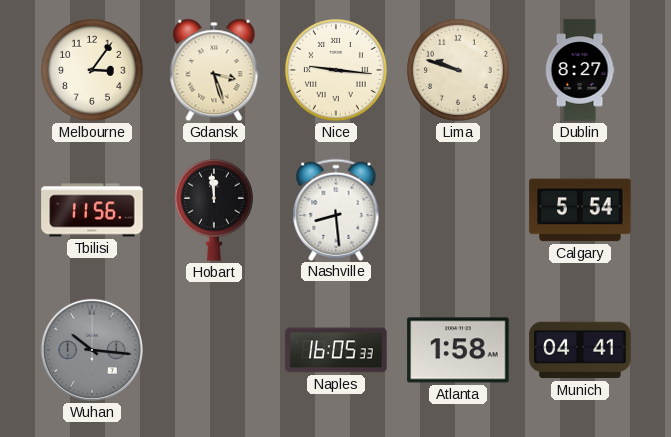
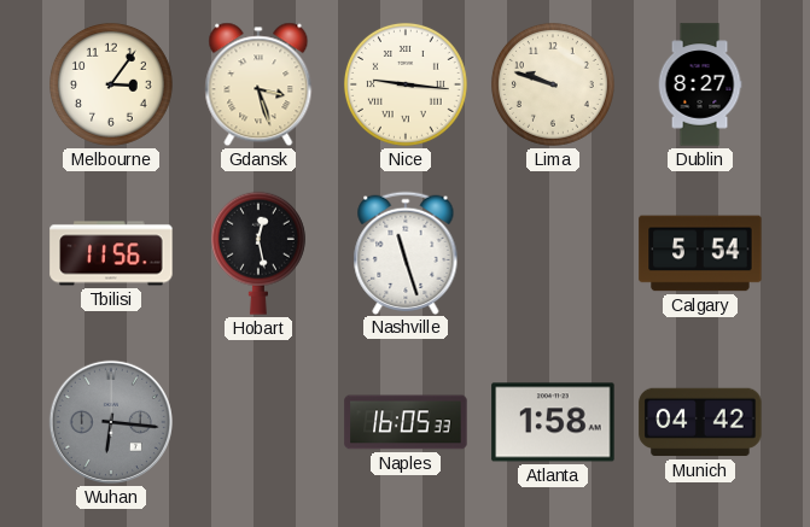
Hobart: 11:59 -> 12:28 (258, 253)
Nashville: 8:29 -> 11:27 (406, 252)
Wuhan: 10:16 -> 6:16 (111, 422)
Munich: 04:41 -> 04:42 (700, 422)
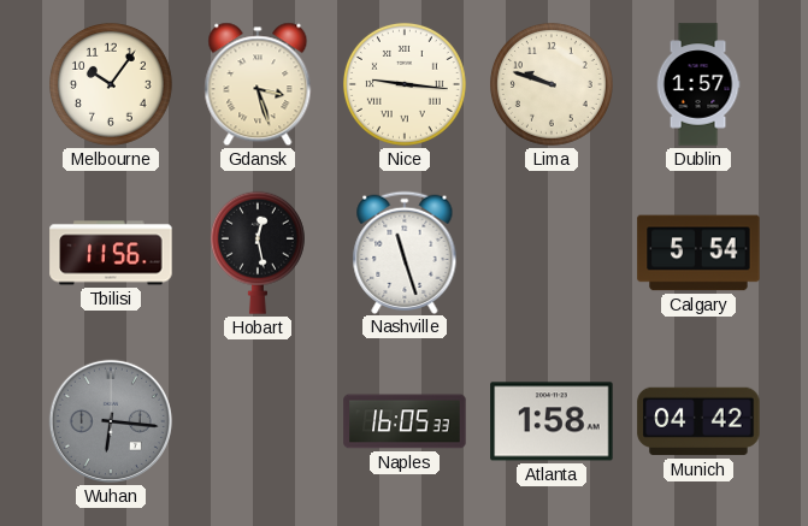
Melbourne: 3:06 -> 10:06 (111, 84)
Dublin: 8:27 -> 1:57 (698, 84)
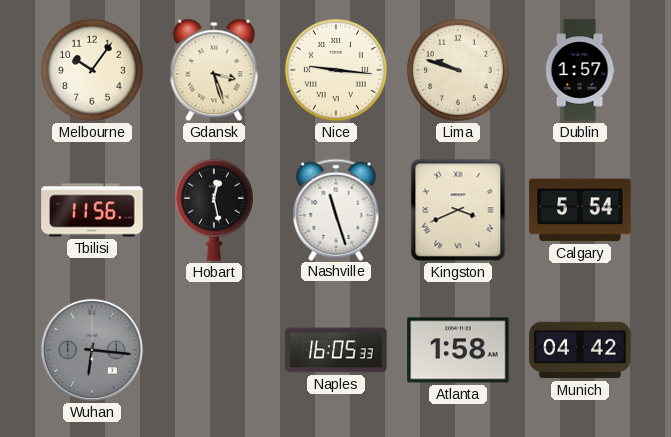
Kingston: none -> 3:41 (458, 210)
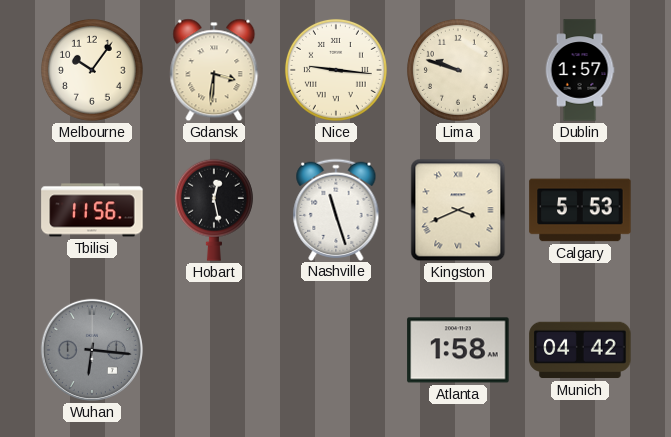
Gdansk: 3:27 -> 3:31 (214, 70)
Calgary: 5:54 -> 5:53 (580, 210)
Naples: 16:05 -> none (336, 350)
